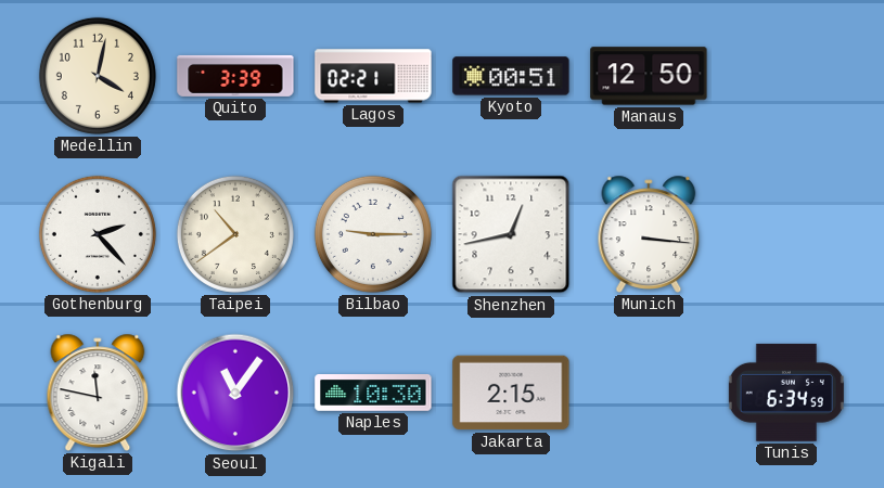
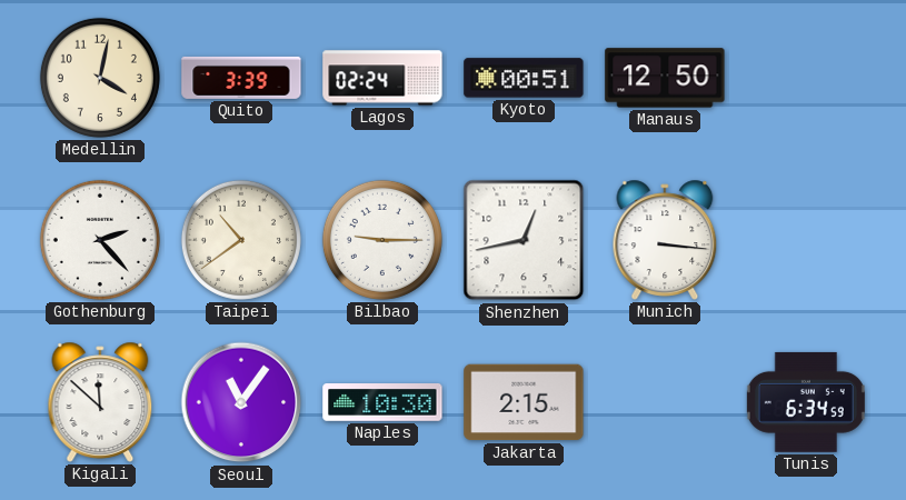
Lagos: 02:21 -> 02:24 (382, 78)
Kigali: 11:47 -> 11:52 (100, 402)
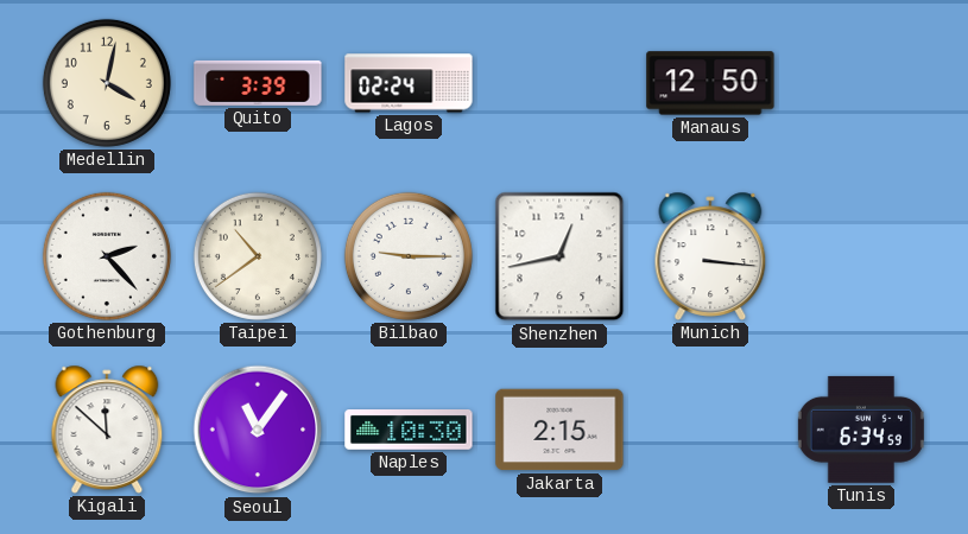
Kyoto: 00:51 -> none (524, 78)
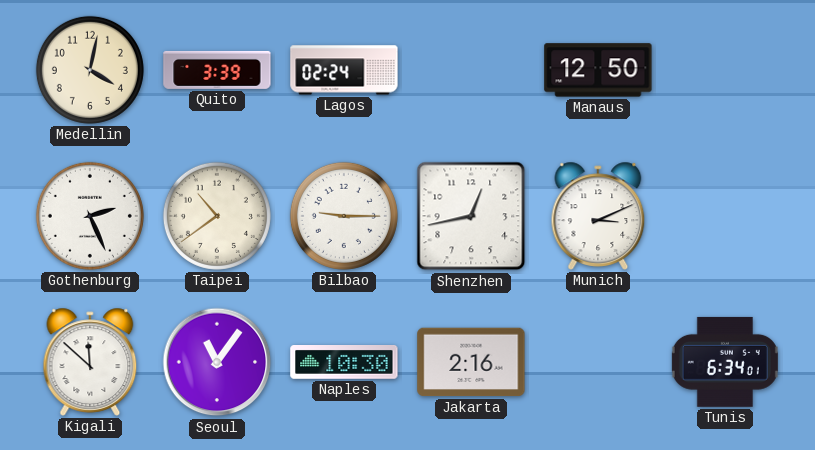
Gothenburg: 2:23 -> 2:26 (90, 216)
Munich: 3:16 -> 3:11 (598, 216)
Jakarta: 2:15 -> 2:16 (471, 362)
Tunis: 6:34:59 -> 6:34:01 (725, 362)
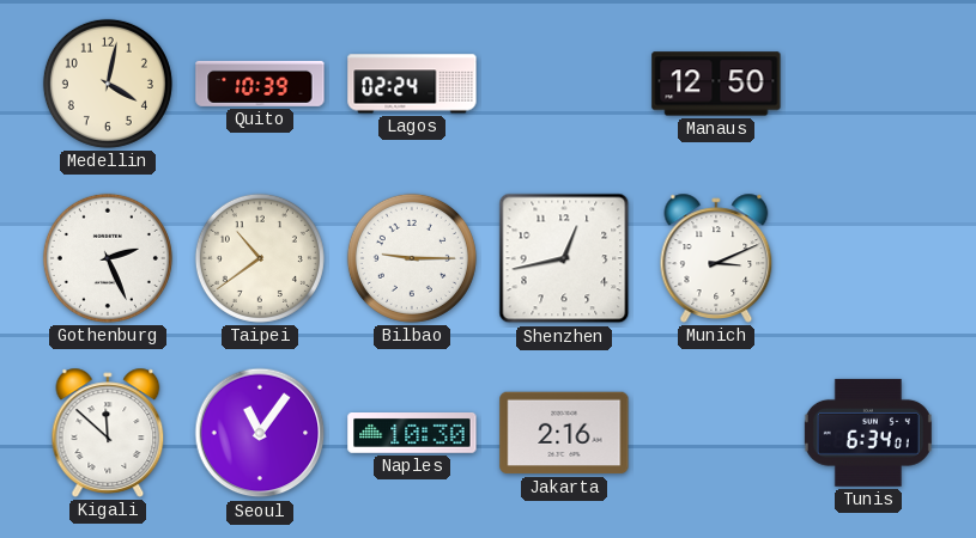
Quito: 3:39 -> 10:39 (260, 84)
